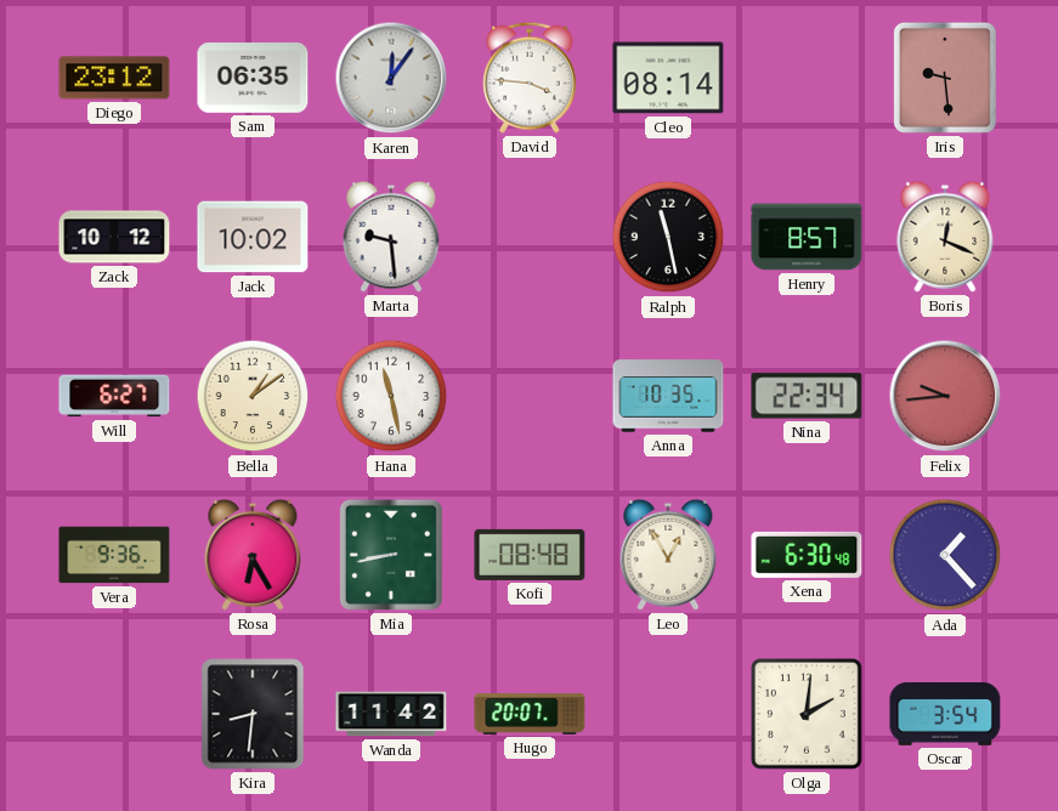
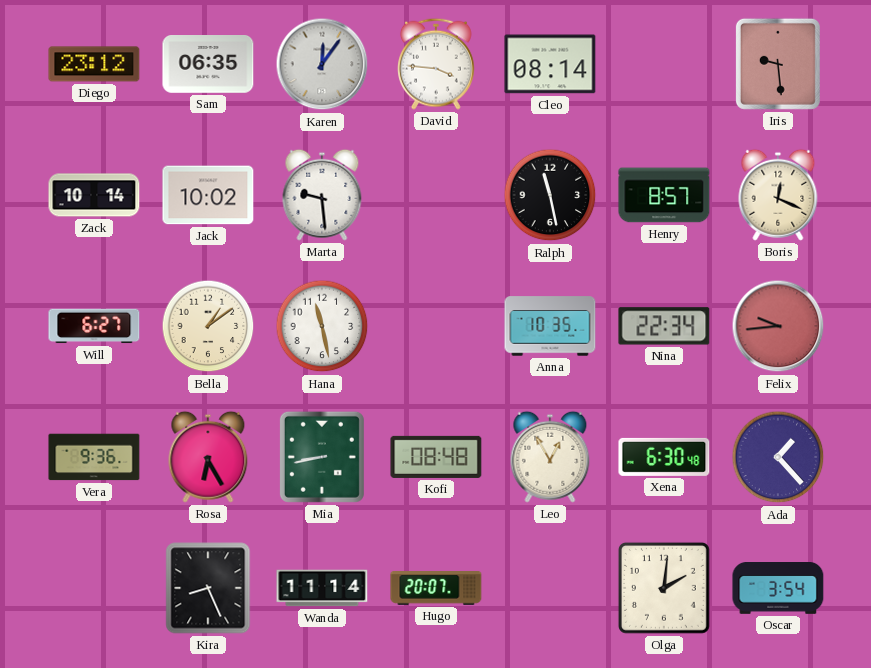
Zack: 10:12 -> 10:14 (94, 195)
Kira: 8:31 -> 8:26 (208, 588)
Wanda: 11:42 -> 11:14 (322, 588)
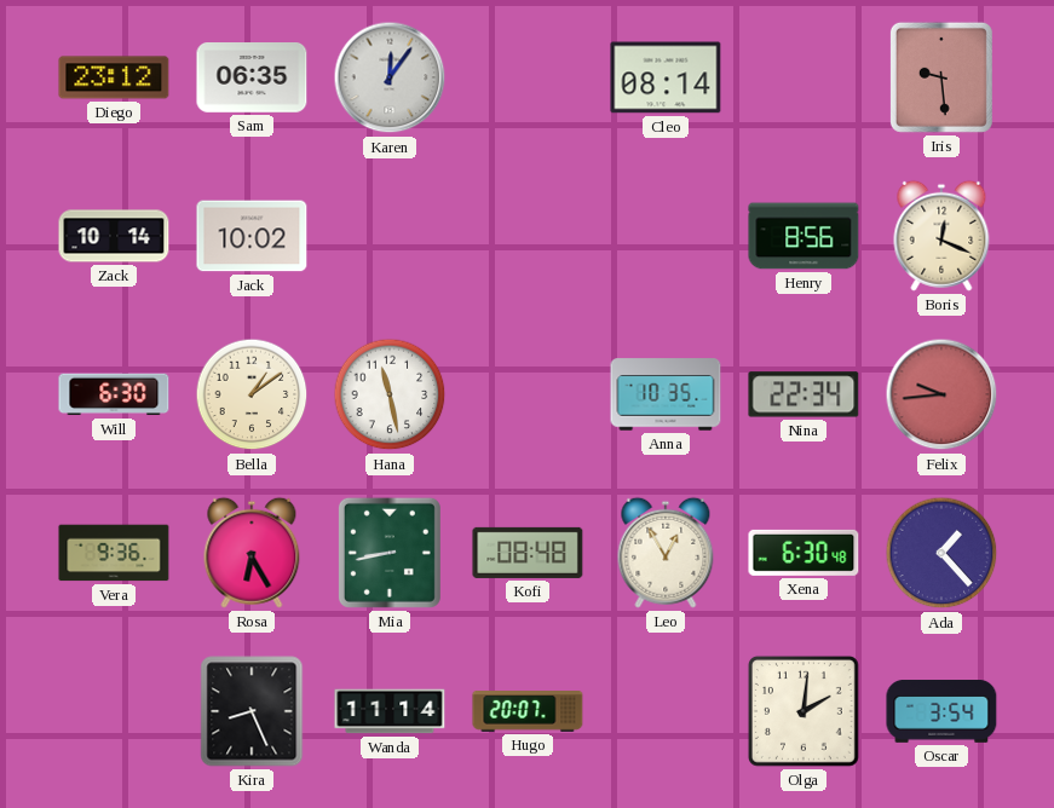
David: 3:46 -> none (437, 64)
Marta: 9:29 -> none (322, 195)
Ralph: 11:28 -> none (550, 195)
Henry: 8:57 -> 8:56 (804, 236)
Will: 6:27 -> 6:30 (114, 394)
